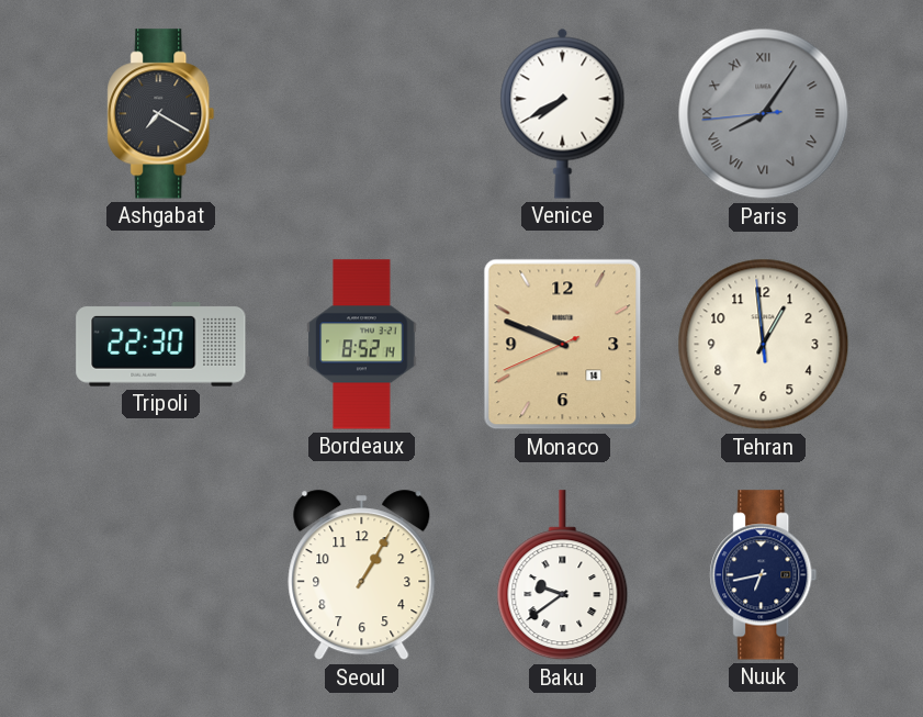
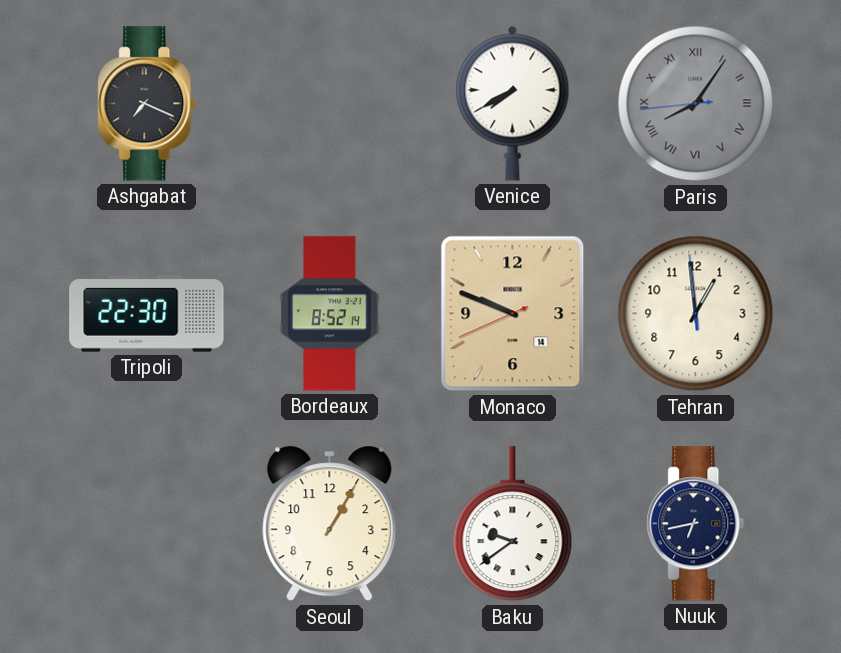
Ashgabat: 7:20 -> 7:19 (147, 104)
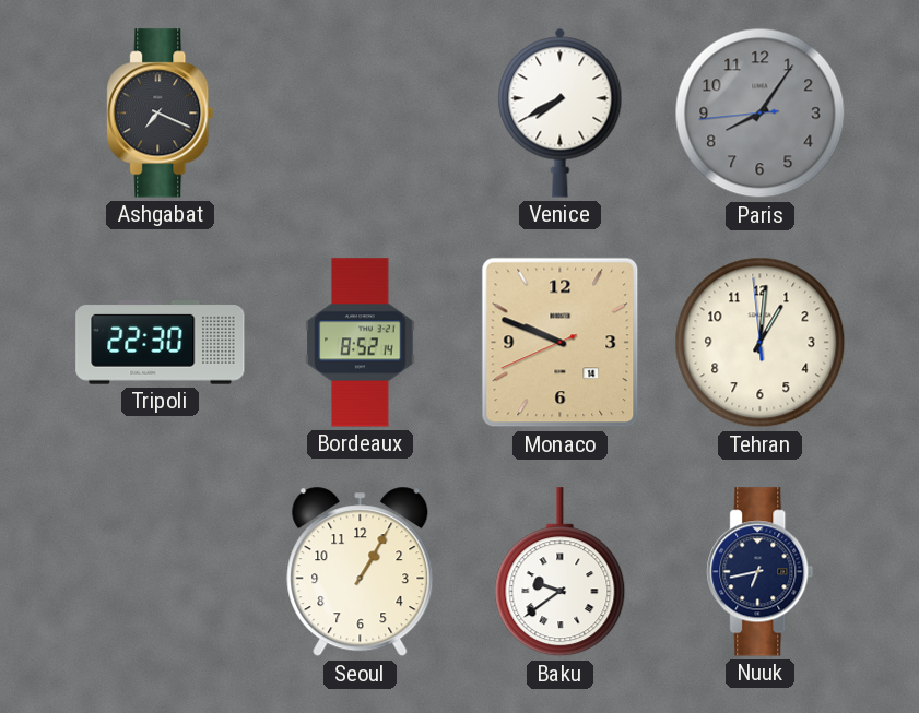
Paris numerals: Roman -> Arabic (761, 114)
Tehran: 12:58 -> 1:00 (761, 343)
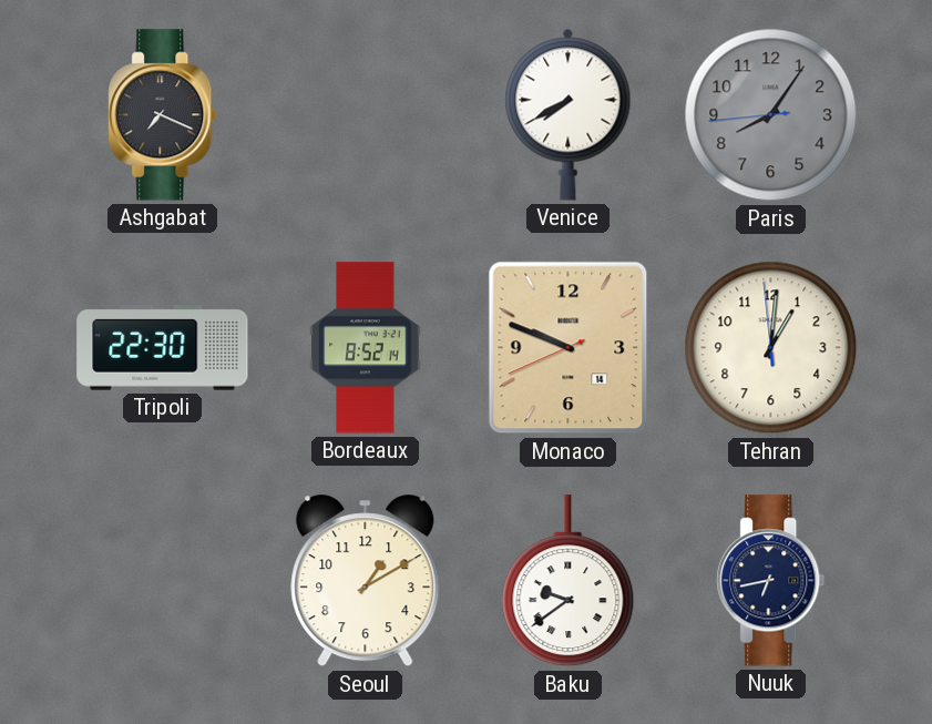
Seoul: 1:05 -> 1:10 (366, 581)
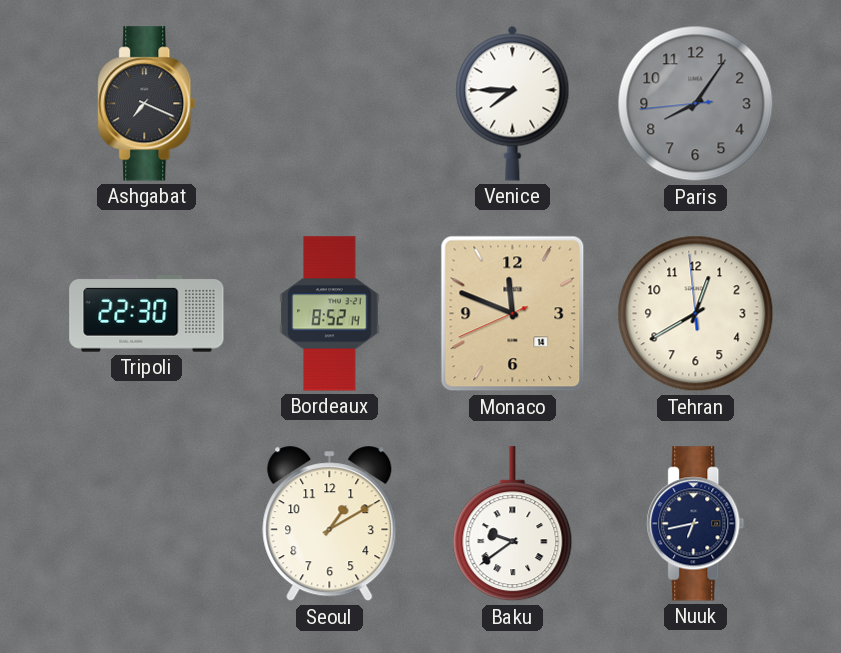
Venice: 7:40 -> 7:45 (513, 103)
Monaco: 9:48 -> 11:48 (513, 314)
Tehran: 1:00 -> 12:39 (696, 314)
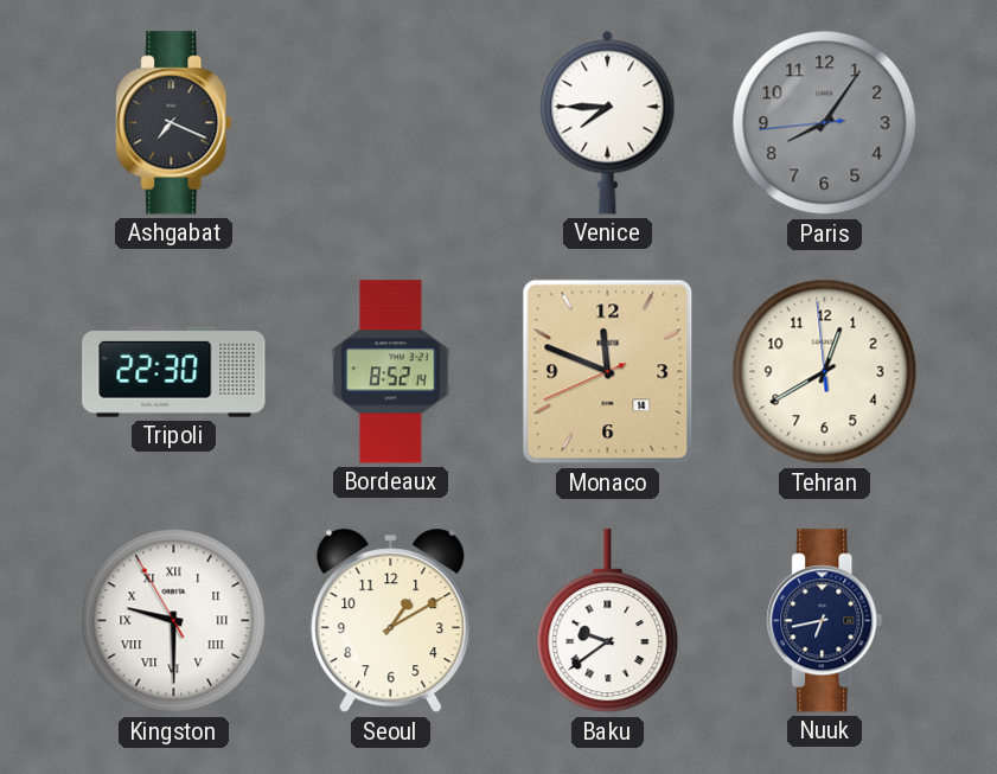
Kingston: none -> 9:29 (174, 621)
